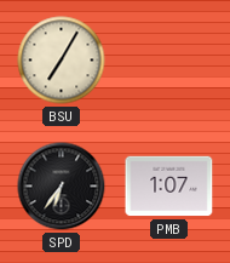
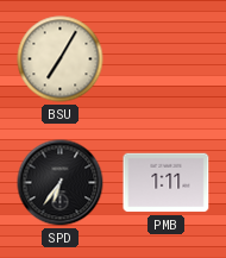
PMB: 1:07 -> 1:11 (167, 183)
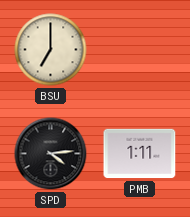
BSU: 7:05 -> 7:00 (51, 50)
SPD: 6:36 -> 4:14 (51, 154)
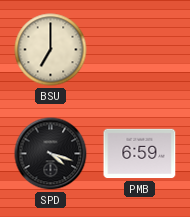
SPD: 4:14 -> 4:18 (51, 154)
PMB: 1:11 -> 6:59 (140, 154)
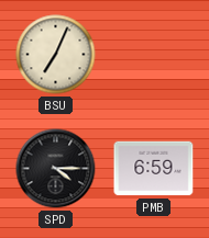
BSU: 7:00 -> 7:04 (56, 55)
SPD: 4:18 -> 4:15 (56, 169)
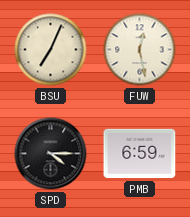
FUW: none -> 12:28 (140, 50)
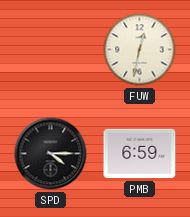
BSU: 7:04 -> none (51, 50)
FUW: 12:28 -> 12:32 (140, 50)
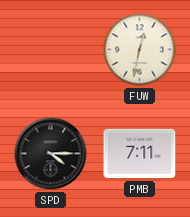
PMB: 6:59 -> 7:11 (140, 154)
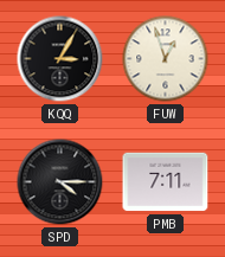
KQQ: none -> 3:05 (60, 59)
FUW: 12:32 -> 12:57 (166, 59)
